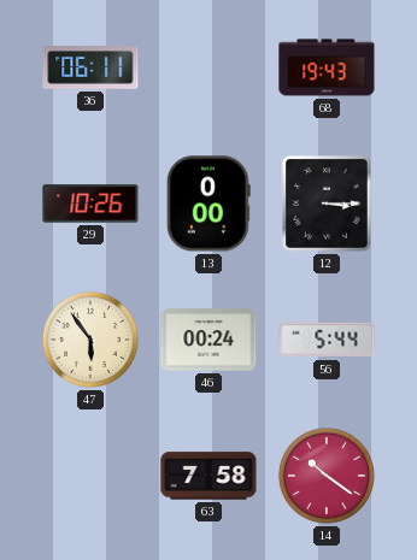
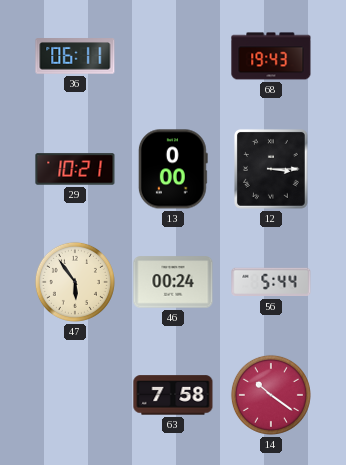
29: 10:26 -> 10:21 (75, 169)
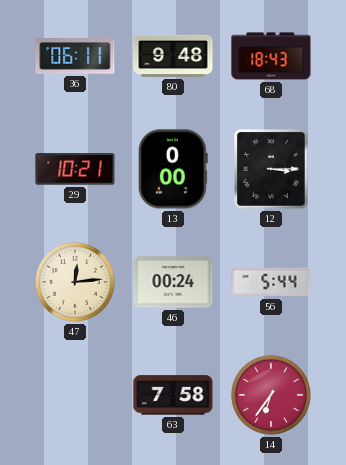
80: none -> 9:48 (173, 56)
68: 19:43 -> 18:43 (271, 56)
47: 5:54 -> 12:14 (75, 282)
14: 10:21 -> 6:36 (271, 395)
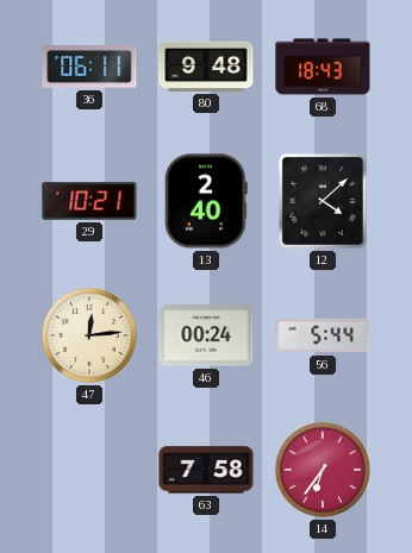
13: 0:00 -> 2:40 (206, 201)
12: 3:15 -> 4:08 (323, 201)
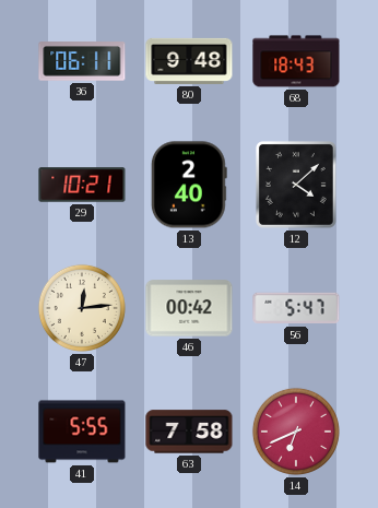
46: 00:24 -> 00:42 (189, 308)
56: 5:44 -> 5:47 (296, 308)
41: none -> 5:55 (82, 432)
14: 6:36 -> 6:41 (296, 432)
